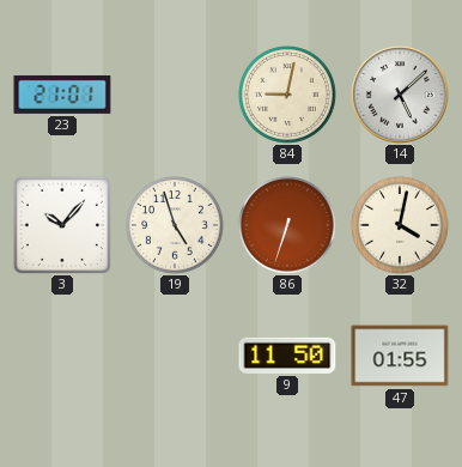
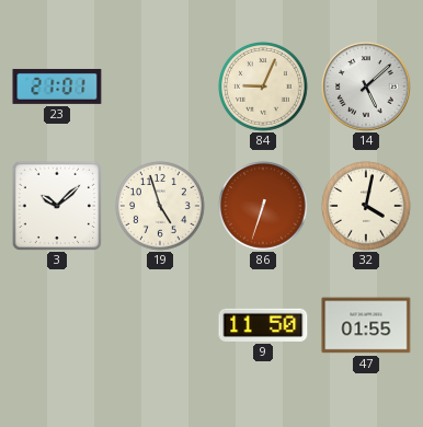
84: 9:02 -> 9:04 (264, 88)
3: 10:07 -> 10:08 (56, 205)
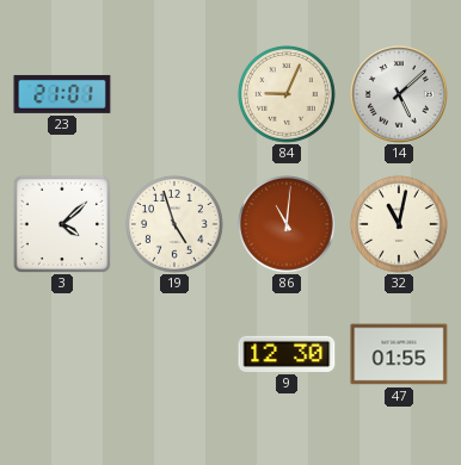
3: 10:08 -> 4:08 (61, 223)
86: 6:33 -> 11:01 (288, 225)
32: 4:02 -> 11:02 (400, 225)
9: 11:50 -> 12:30 (287, 354)
